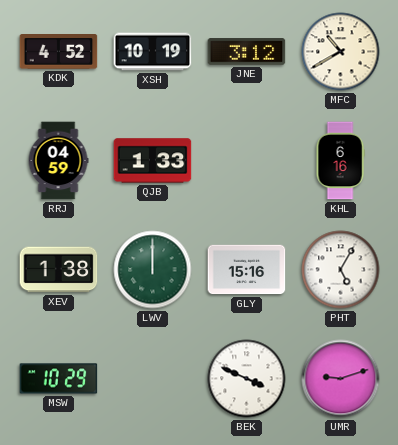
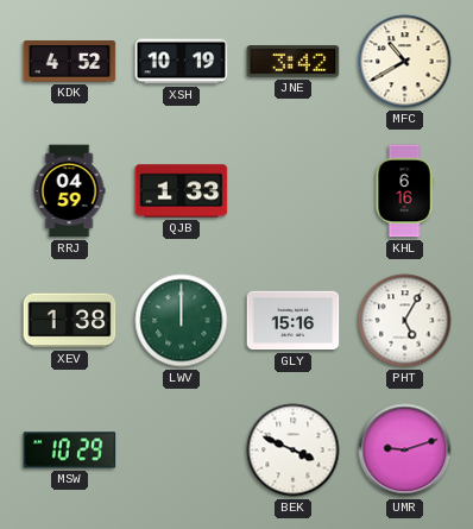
JNE: 3:12 -> 3:42 (294, 62)
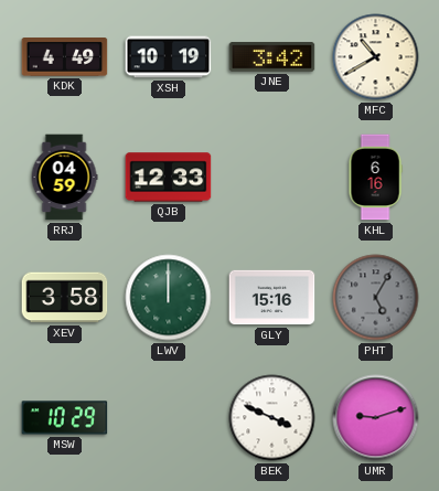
KDK: 4:52 -> 4:49 (65, 57)
QJB: 1:33 -> 12:33 (169, 178)
XEV: 1:38 -> 3:58 (65, 298)
PHT dial: white -> grey (376, 298)
